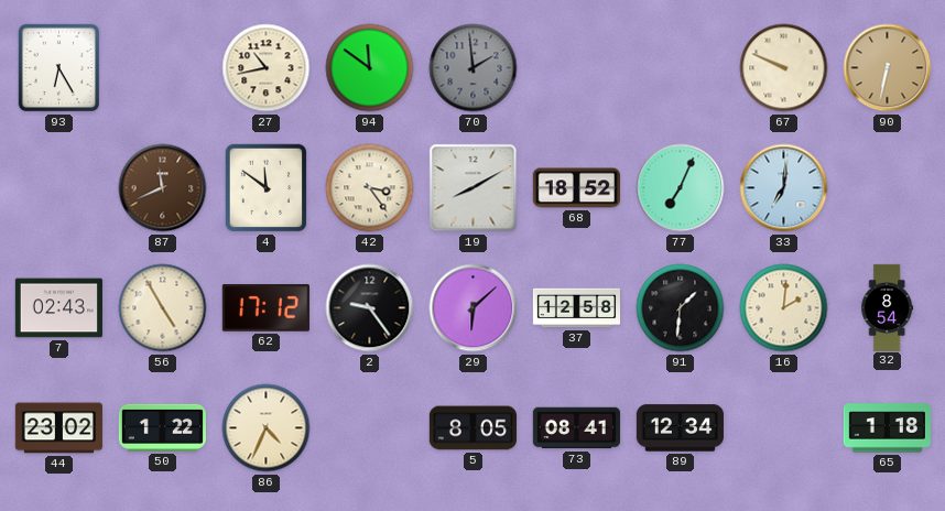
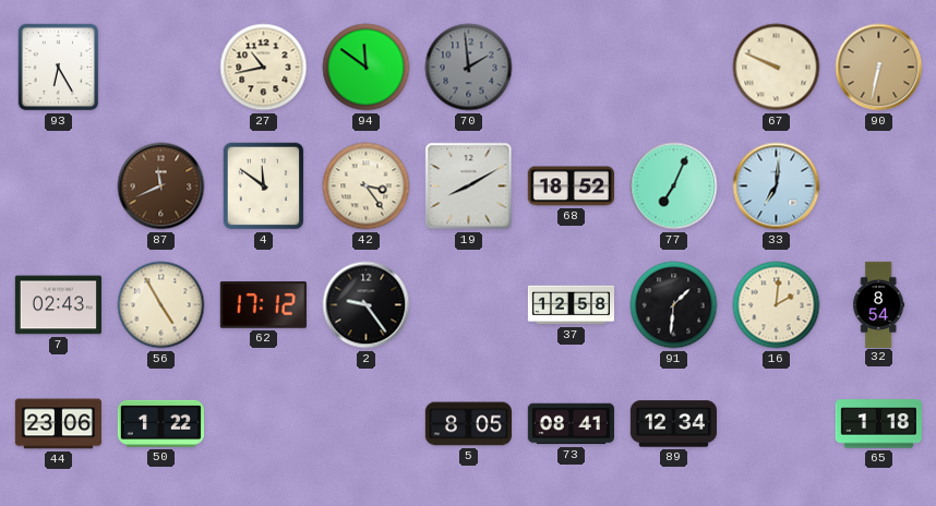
29: 6:08 -> none (474, 308)
44: 23:02 -> 23:06 (58, 424)
86: 4:34 -> none (267, 428)
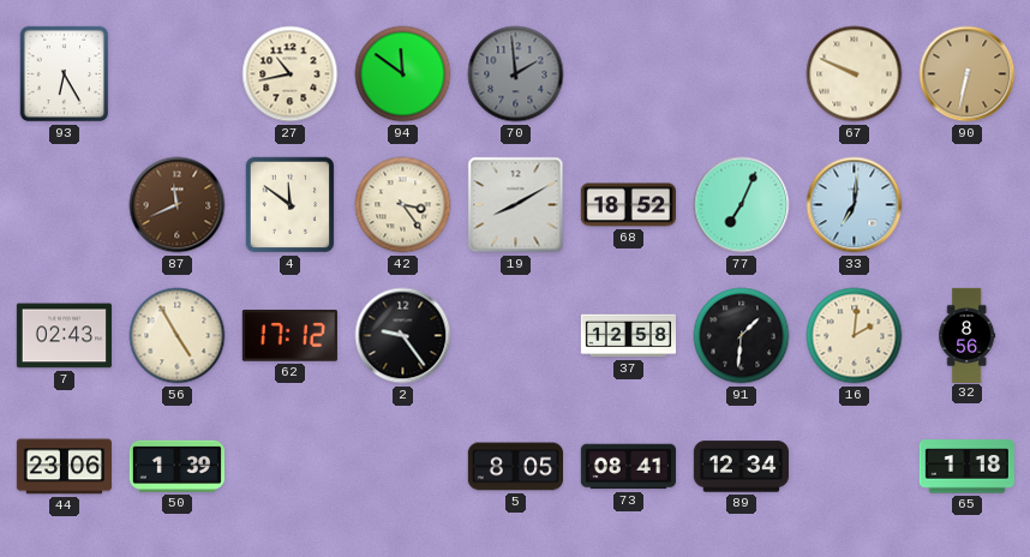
32: 8:54 -> 8:56 (968, 335)
50: 1:22 -> 1:39 (176, 466)
